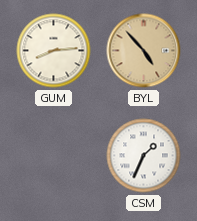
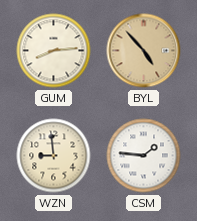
WZN: none -> 8:59 (54, 156)
CSM: 1:34 -> 1:46 (144, 156)
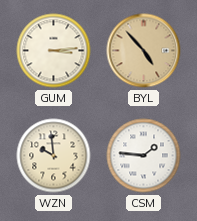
GUM: 8:14 -> 3:14 (54, 51)
WZN: 8:59 -> 9:59 (54, 156)
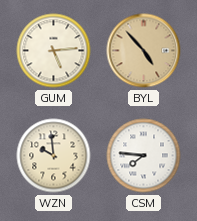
GUM: 3:14 -> 5:14 (54, 51)
CSM: 1:46 -> 7:46 (144, 156)
